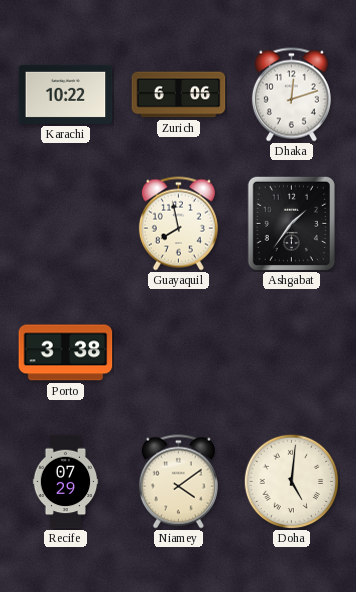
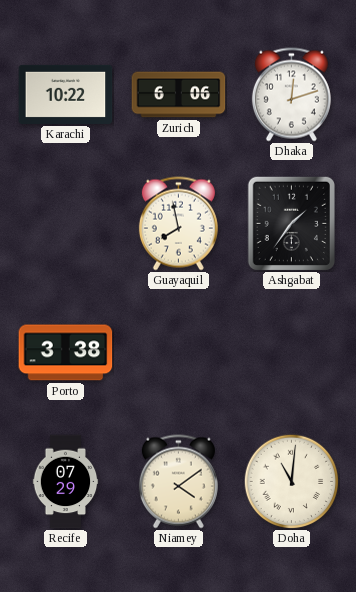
Doha: 5:01 -> 11:01 (291, 481)
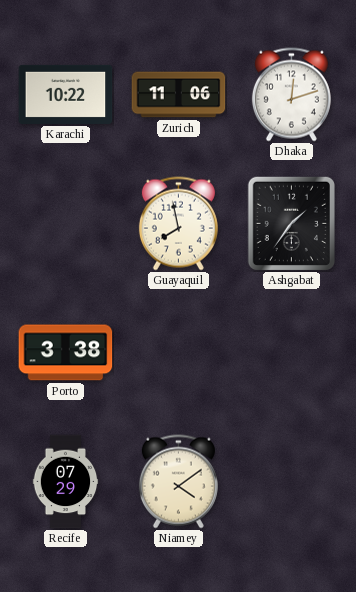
Zurich: 6:06 -> 11:06 (179, 95)
Doha: 11:01 -> none (291, 481)
